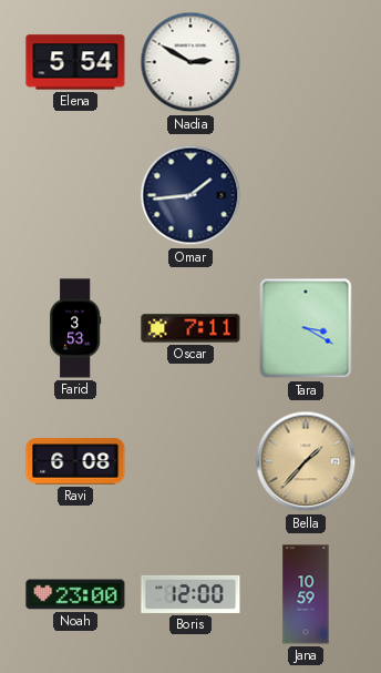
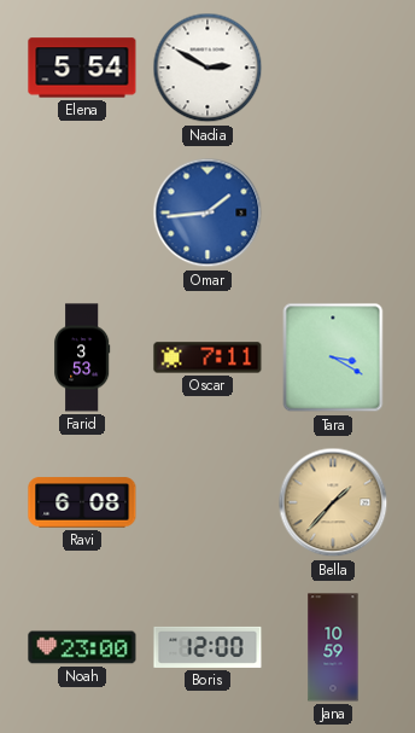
Omar dial: navy -> blue (207, 213)
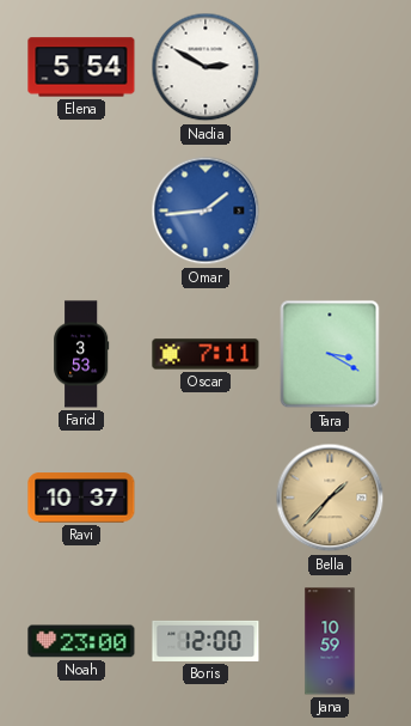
Ravi: 6:08 -> 10:37 (81, 498)
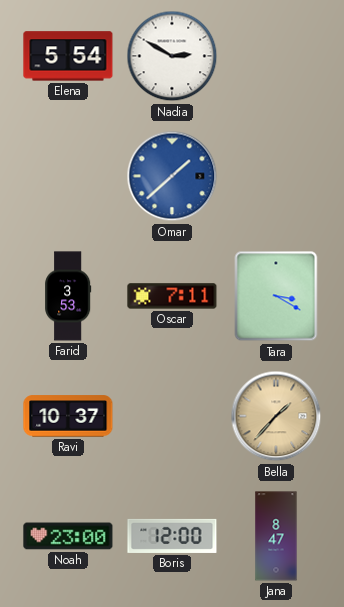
Omar: 1:44 -> 1:38 (172, 176)
Jana: 10:59 -> 8:47 (276, 536)
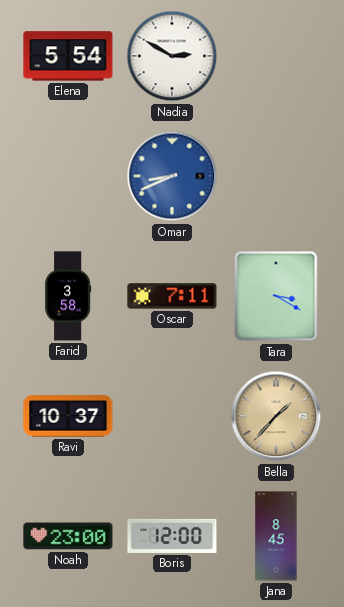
Omar: 1:38 -> 8:41 (172, 176)
Farid: 3:53 -> 3:58 (68, 296)
Jana: 8:47 -> 8:45 (276, 536)
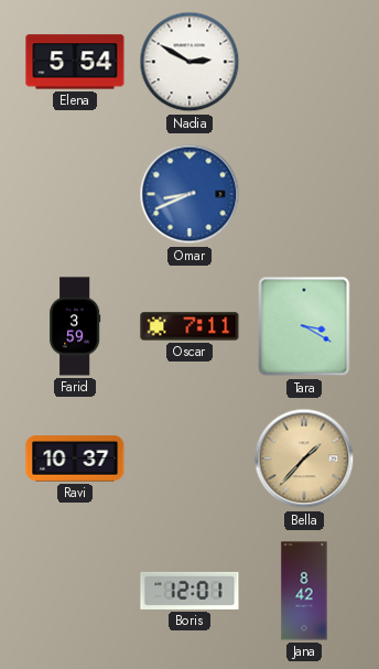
Farid: 3:58 -> 3:59 (75, 326)
Noah: 23:00 -> none (68, 536)
Boris: 12:00 -> 12:01 (189, 591)
Jana: 8:45 -> 8:42 (304, 591)
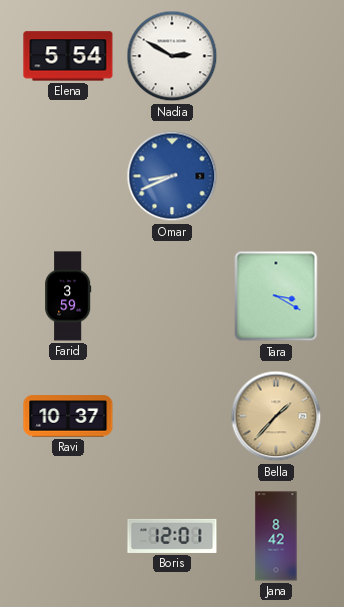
Oscar: 7:11 -> none (189, 326)
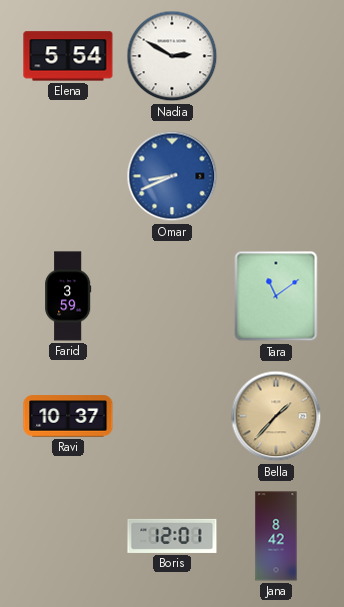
Tara: 3:20 -> 11:09 (276, 296)
